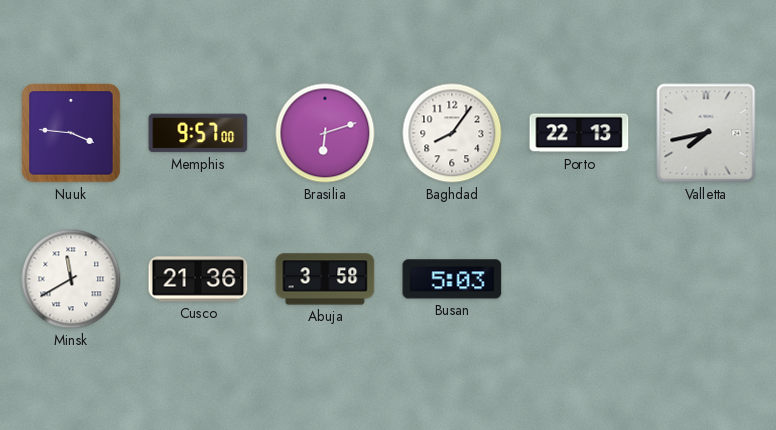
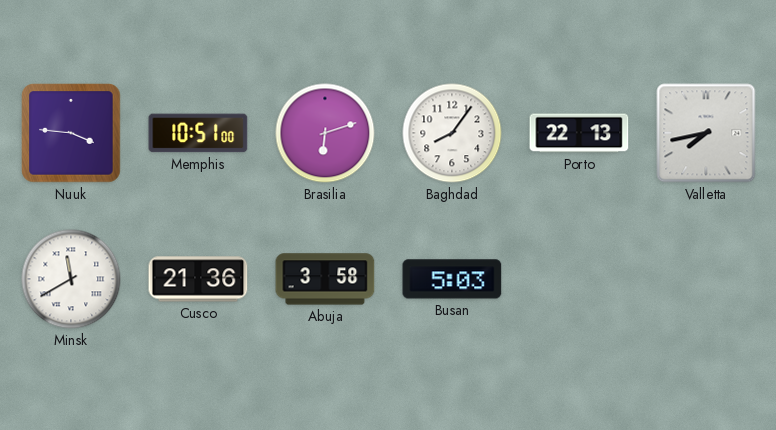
Memphis: 9:57 -> 10:51 (198, 133)
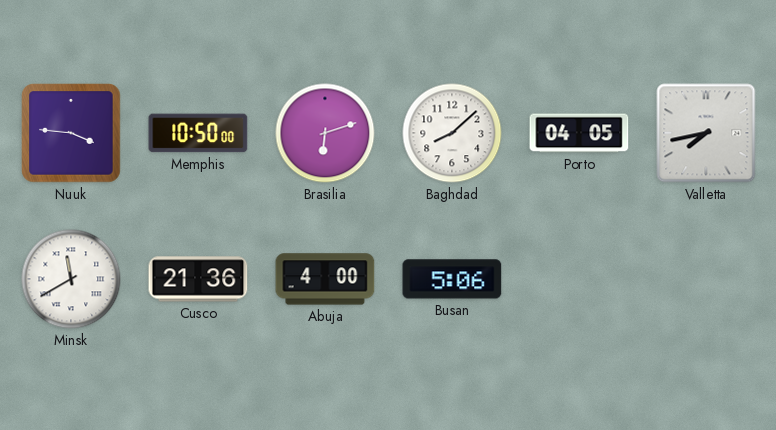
Memphis: 10:51 -> 10:50 (198, 133)
Baghdad: 8:06 -> 8:08 (452, 133)
Porto: 22:13 -> 04:05 (579, 133)
Abuja: 3:58 -> 4:00 (325, 279)
Busan: 5:03 -> 5:06 (452, 279)
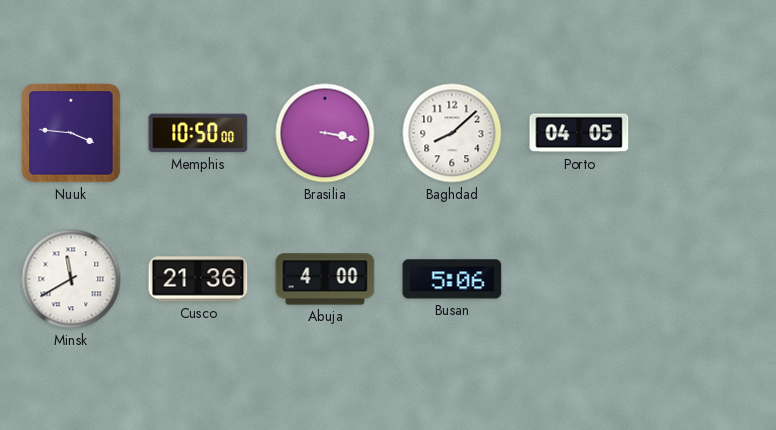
Brasilia: 6:12 -> 3:17 (325, 133)
Valletta: 7:43 -> none (706, 133)
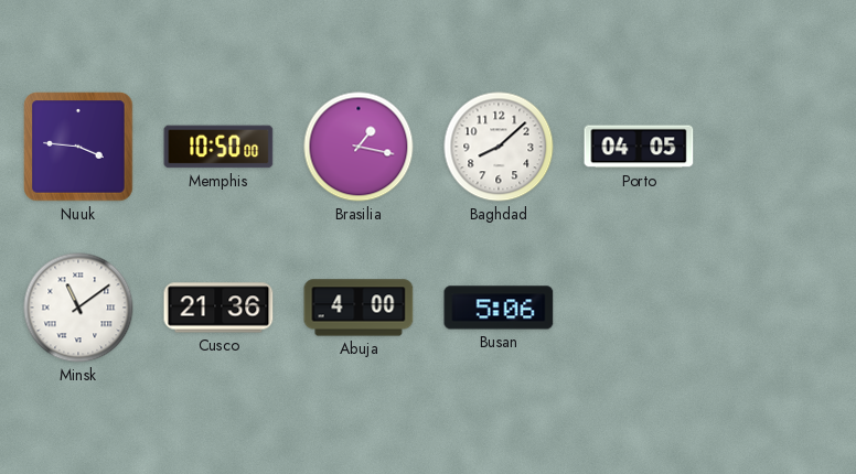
Brasilia: 3:17 -> 1:17 (359, 147)
Minsk: 11:40 -> 11:09 (78, 308)
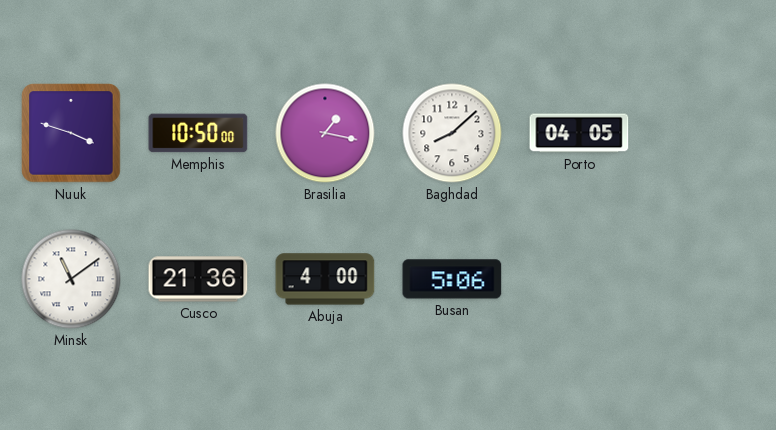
Nuuk: 3:46 -> 3:48 (71, 133)
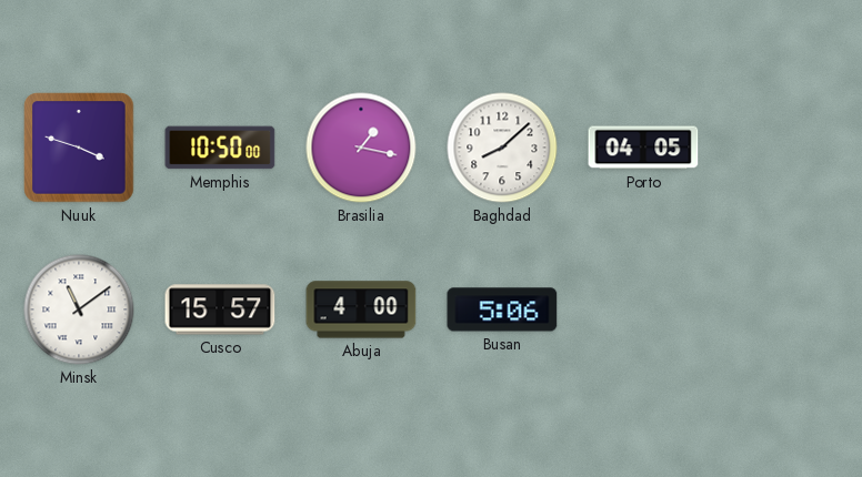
Cusco: 21:36 -> 15:57 (220, 309)
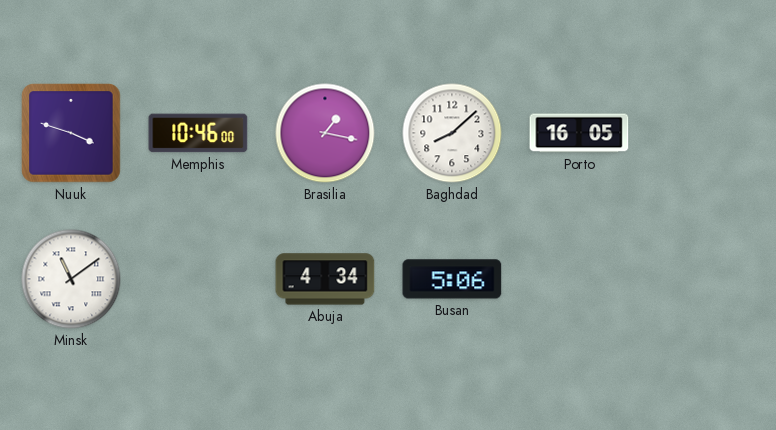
Memphis: 10:50 -> 10:46 (198, 133)
Porto: 04:05 -> 16:05 (579, 133)
Cusco: 15:57 -> none (220, 309)
Abuja: 4:00 -> 4:34 (325, 279)
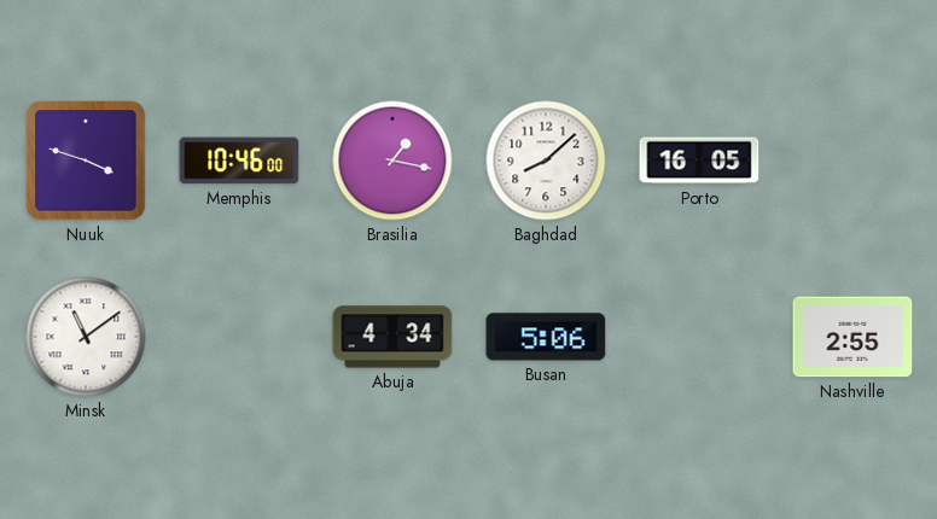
Nashville: none -> 2:55 (852, 337)
